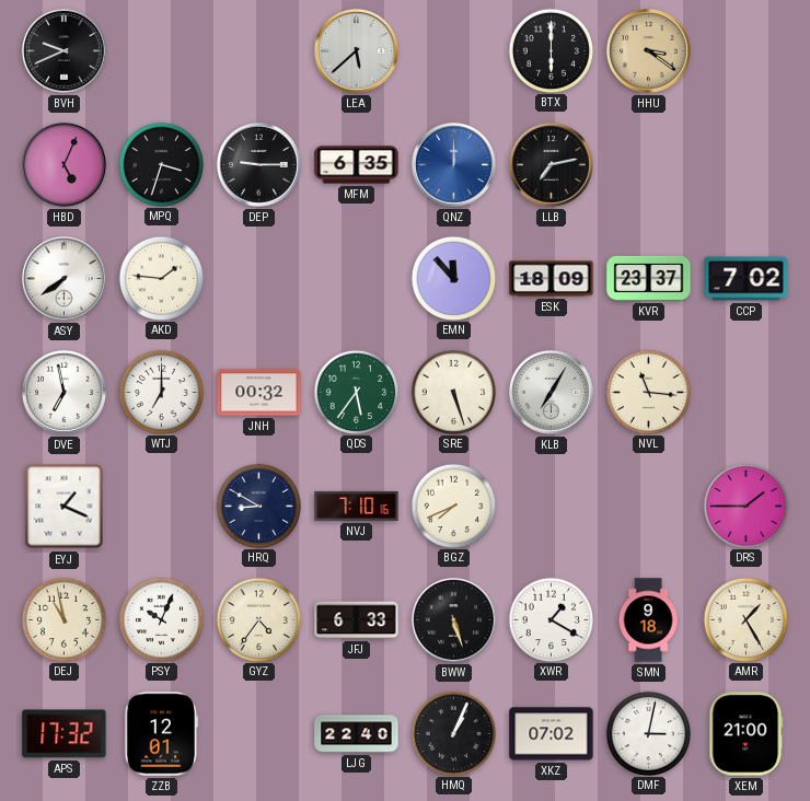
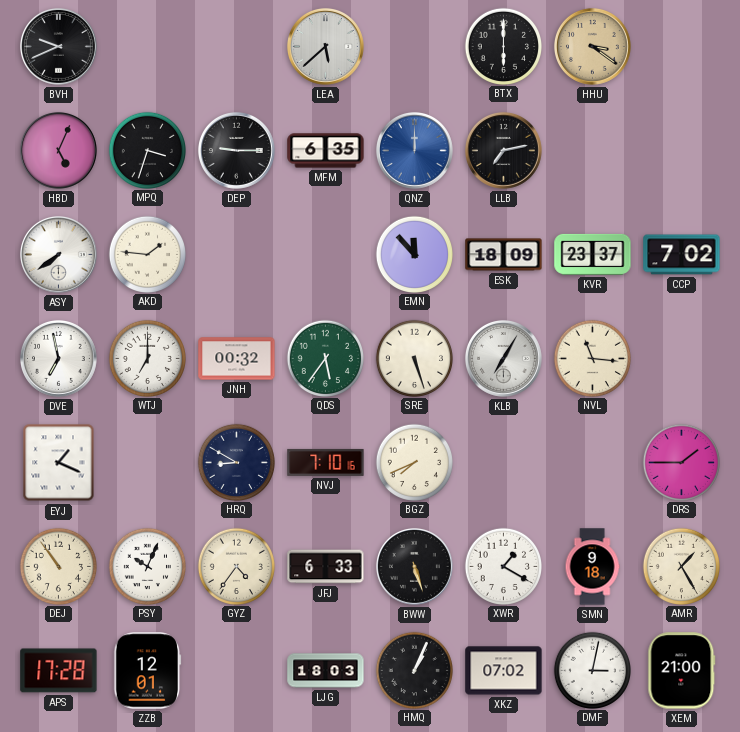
DEJ: 10:58 -> 10:54 (58, 566)
APS: 17:32 -> 17:28 (59, 671)
LJG: 22:40 -> 18:03 (326, 671)
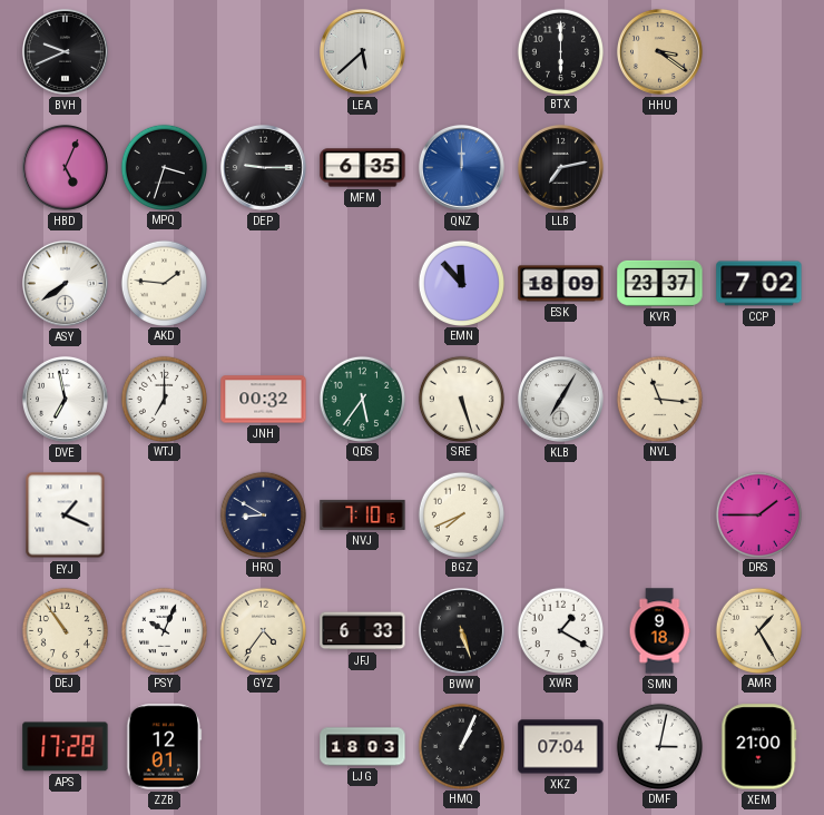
XKZ: 07:02 -> 07:04 (561, 747)
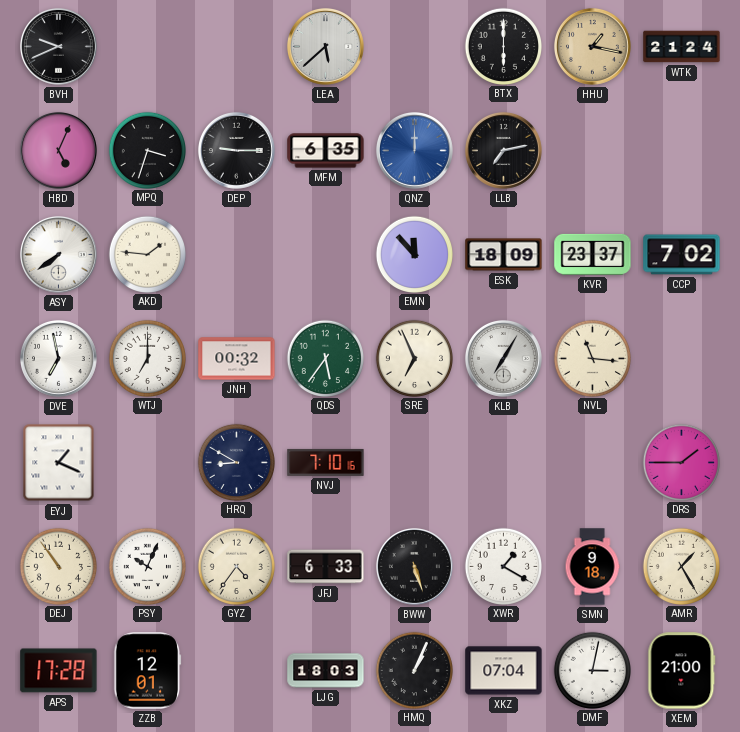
HHU: 3:21 -> 1:17 (592, 46)
WTK: none -> 21:24 (682, 47)
SRE: 5:27 -> 6:56 (414, 358)
BGZ: 7:41 -> none (461, 514)
